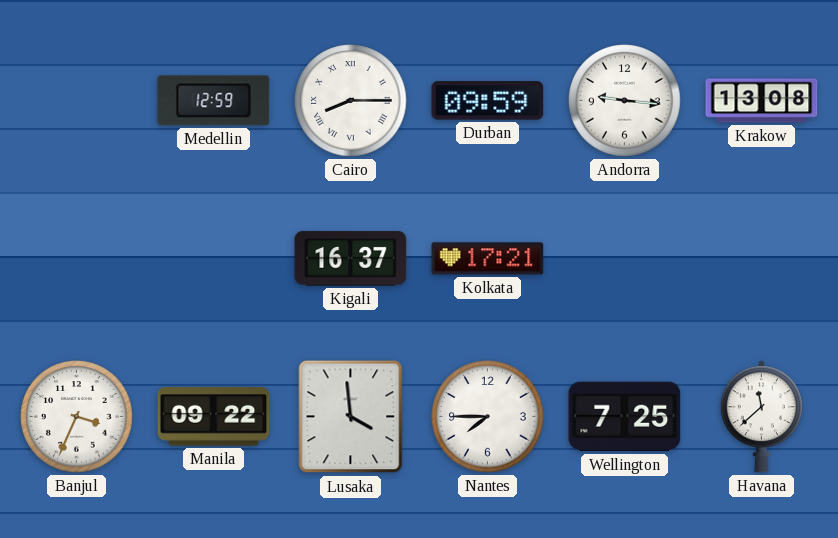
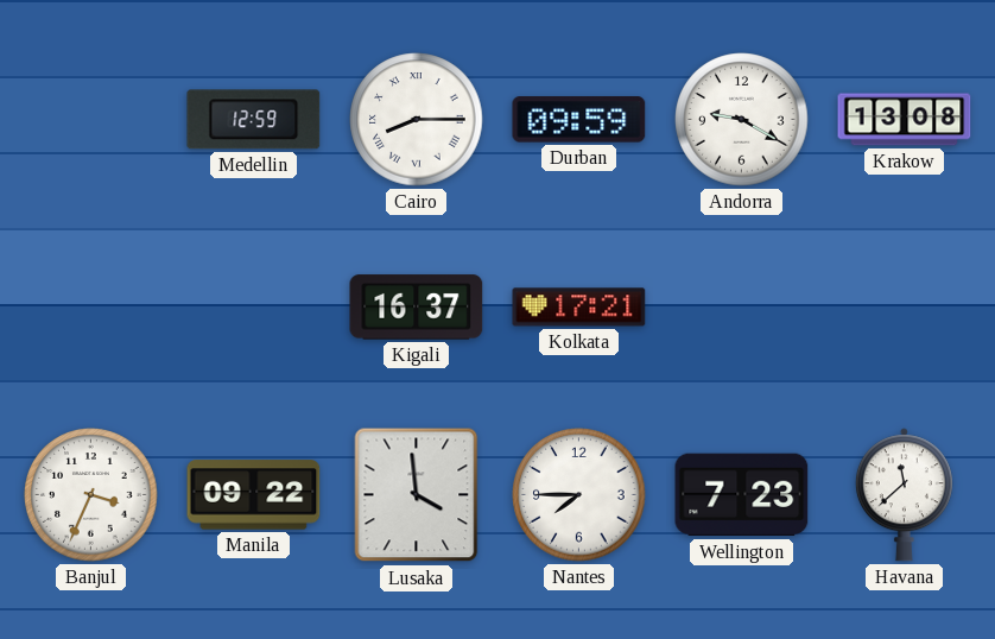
Andorra: 9:16 -> 9:20 (742, 120)
Wellington: 7:25 -> 7:23 (742, 495)
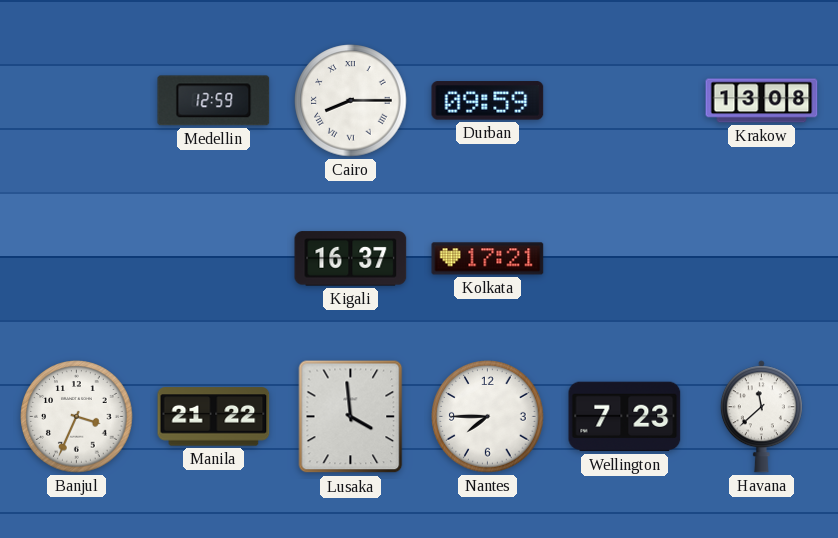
Andorra: 9:20 -> none (742, 120)
Manila: 09:22 -> 21:22 (214, 417)
